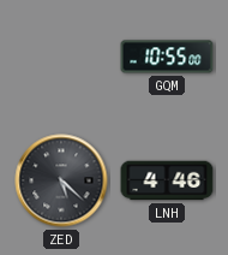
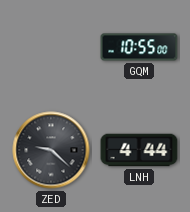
ZED: 5:22 -> 9:22 (51, 150)
LNH: 4:46 -> 4:44 (139, 150)
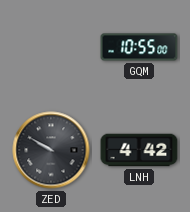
ZED: 9:22 -> 9:50 (51, 150)
LNH: 4:44 -> 4:42 (139, 150)
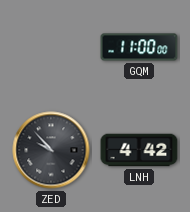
GQM: 10:55 -> 11:00 (139, 47)
ZED: 9:50 -> 9:53 (51, 150)
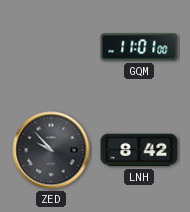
GQM: 11:00 -> 11:01 (139, 47)
LNH: 4:42 -> 8:42 (139, 150)
